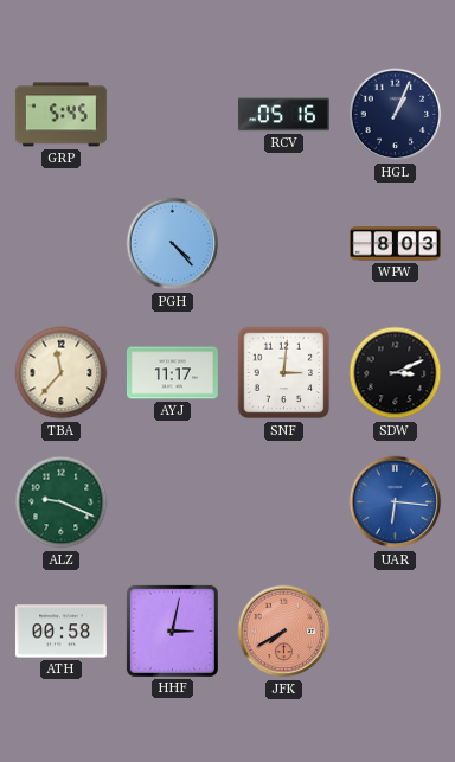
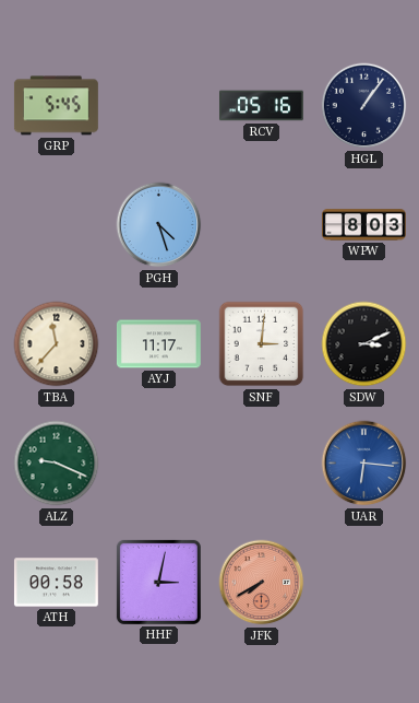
HGL: 1:04 -> 1:06 (364, 106)
PGH: 4:23 -> 4:27 (159, 225)
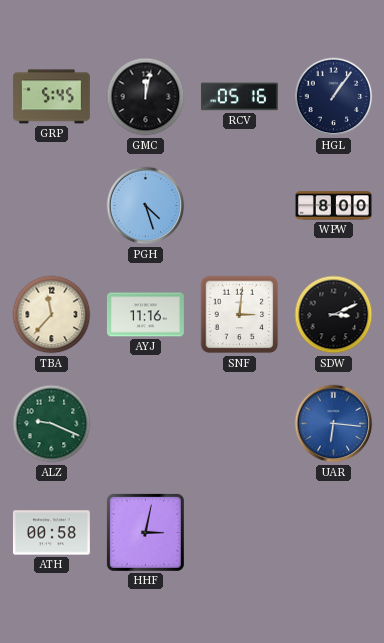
GMC: none -> 12:02 (146, 97)
WPW: 8:03 -> 8:00 (334, 206)
AYJ: 11:17 -> 11:16 (145, 315)
JFK: 7:40 -> none (262, 583)
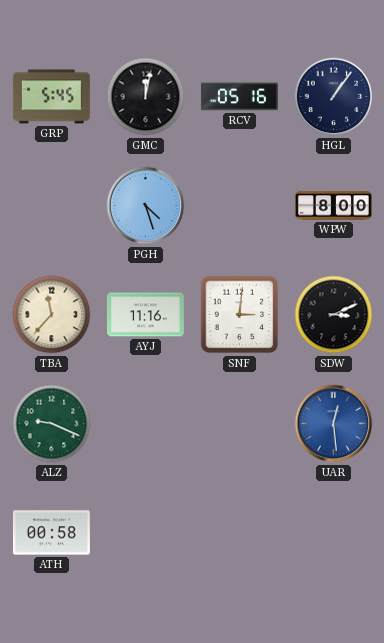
UAR: 6:16 -> 12:29 (334, 424)
HHF: 3:02 -> none (145, 532)
